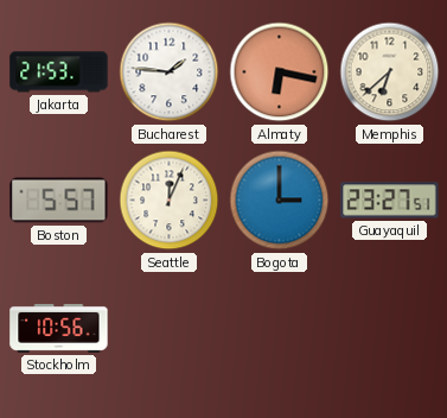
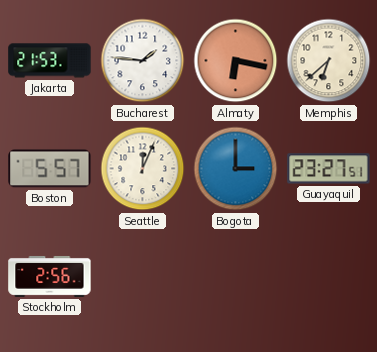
Stockholm: 10:56 -> 2:56 (50, 276)
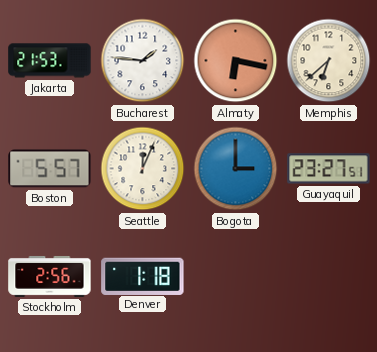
Denver: none -> 1:18 (143, 276)
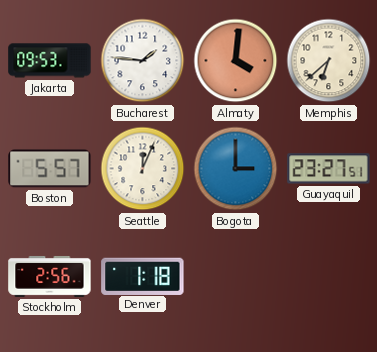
Jakarta: 21:53 -> 09:53 (50, 61)
Almaty: 6:17 -> 4:01 (236, 61)
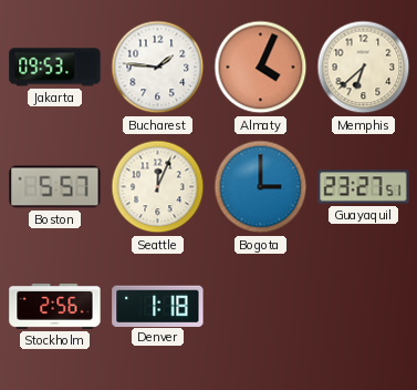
Almaty: 4:01 -> 4:04 (261, 68)
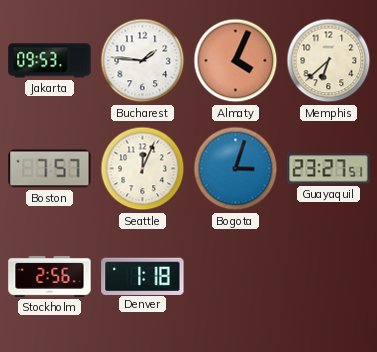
Boston: 5:57 -> 7:57 (50, 169)
Bogota: 3:00 -> 3:03 (236, 169)
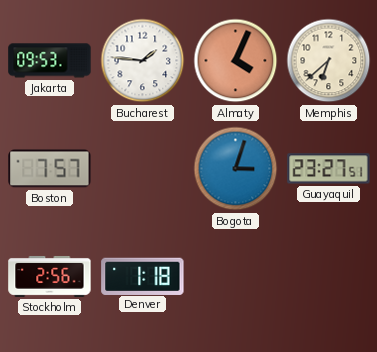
Seattle: 12:04 -> none (143, 169)
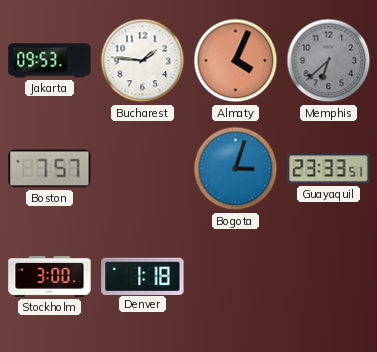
Memphis dial: cream -> grey (329, 61)
Guayaquil: 23:27 -> 23:33 (329, 169)
Stockholm: 2:56 -> 3:00 (50, 276)
